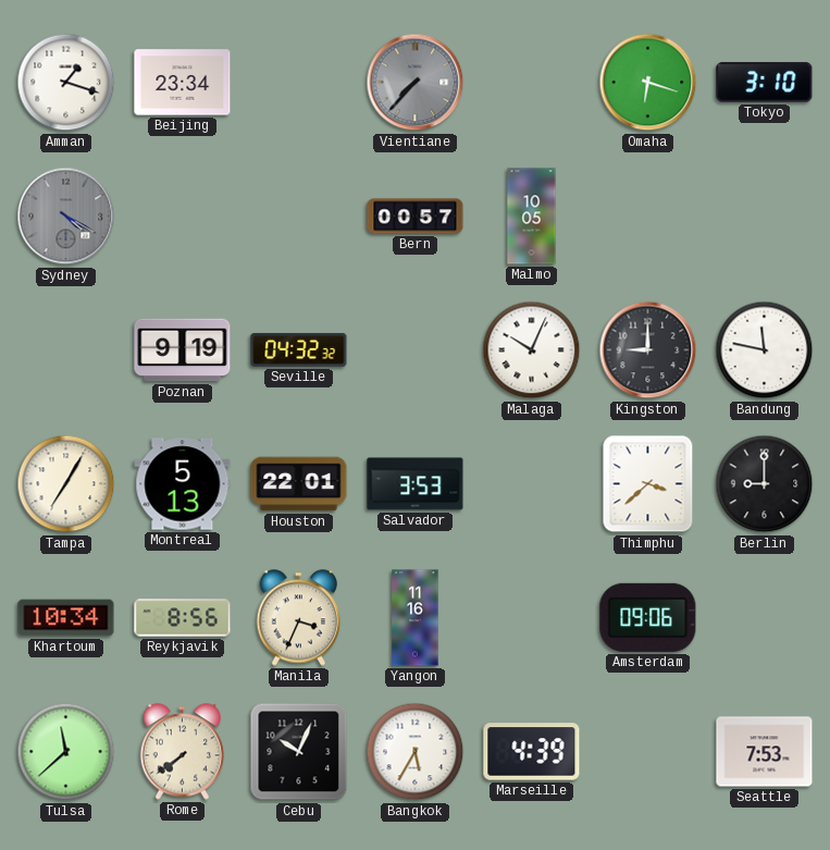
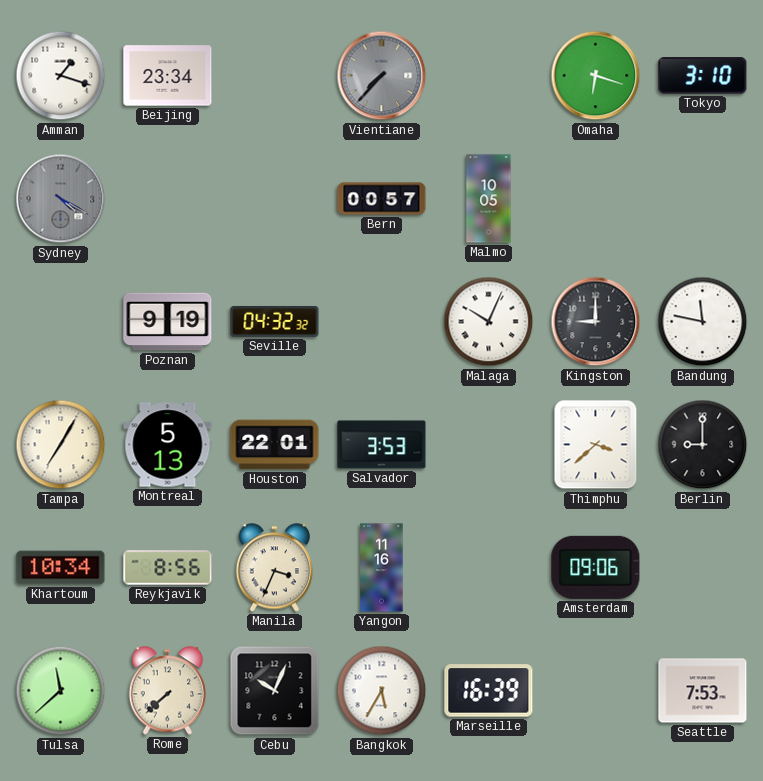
Rome: 7:39 -> 7:38 (168, 691)
Marseille: 4:39 -> 16:39 (489, 691)
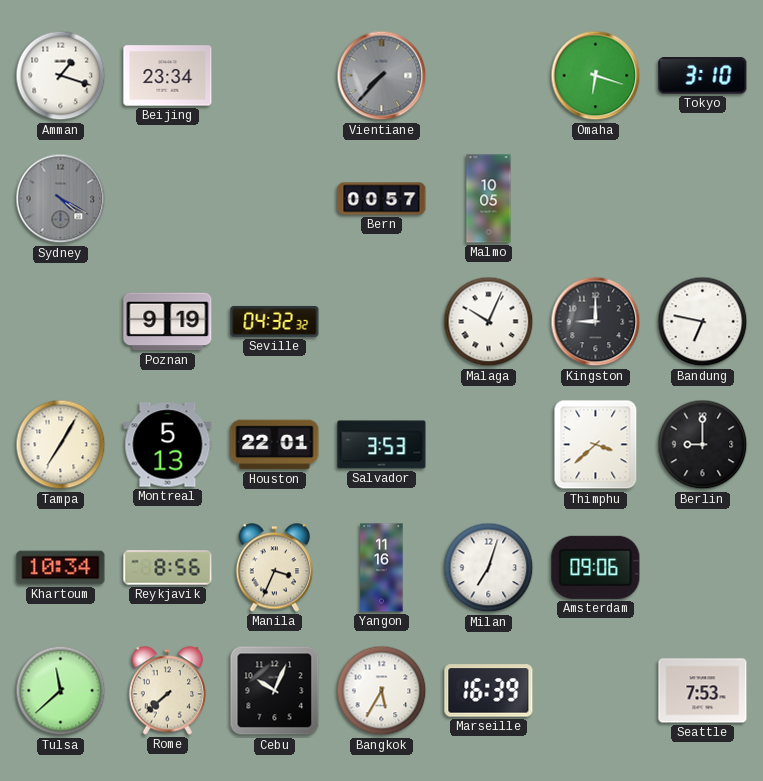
Bandung: 11:47 -> 6:47 (703, 322)
Milan: none -> 7:03 (489, 568)
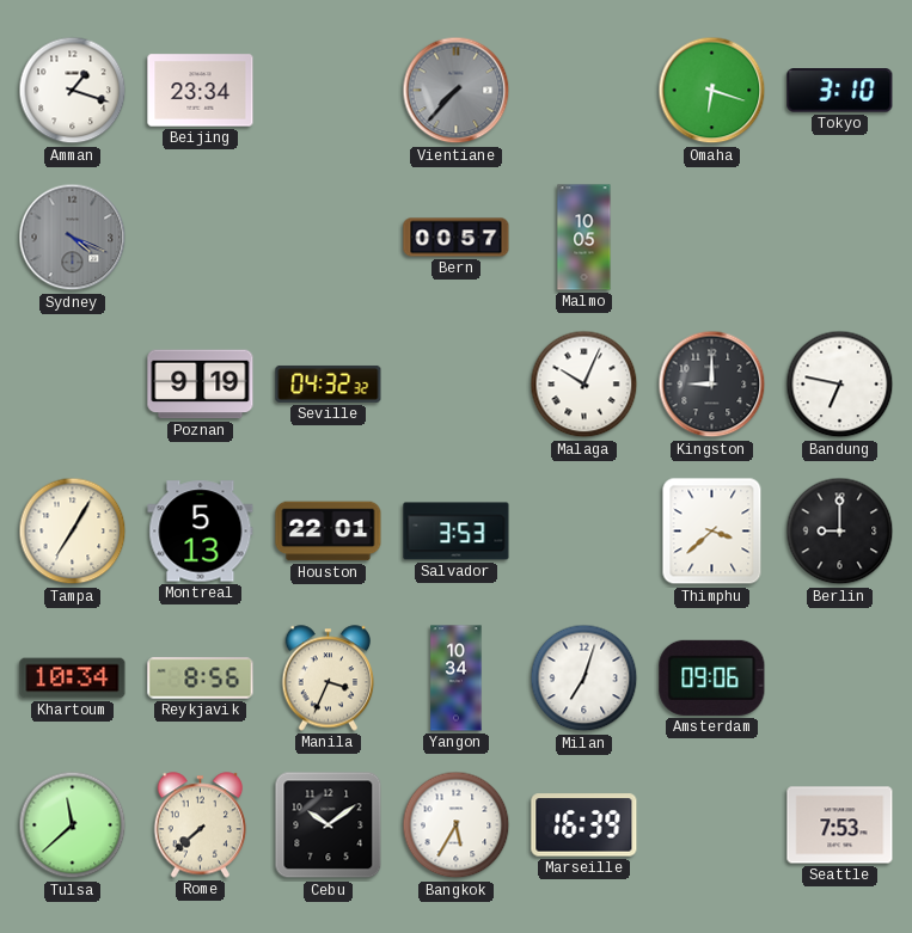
Sydney: 4:20 -> 4:19 (73, 238)
Yangon: 11:16 -> 10:34 (457, 679)
Cebu: 10:04 -> 10:09 (329, 825)
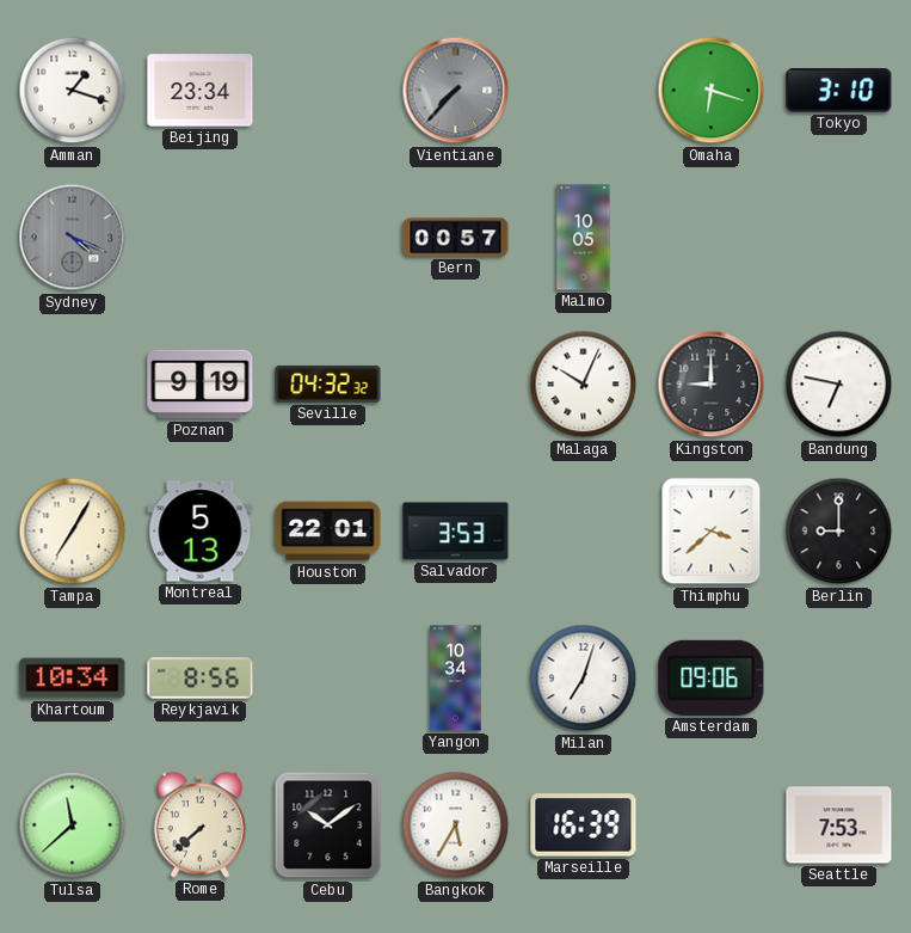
Manila: 3:34 -> none (329, 679)
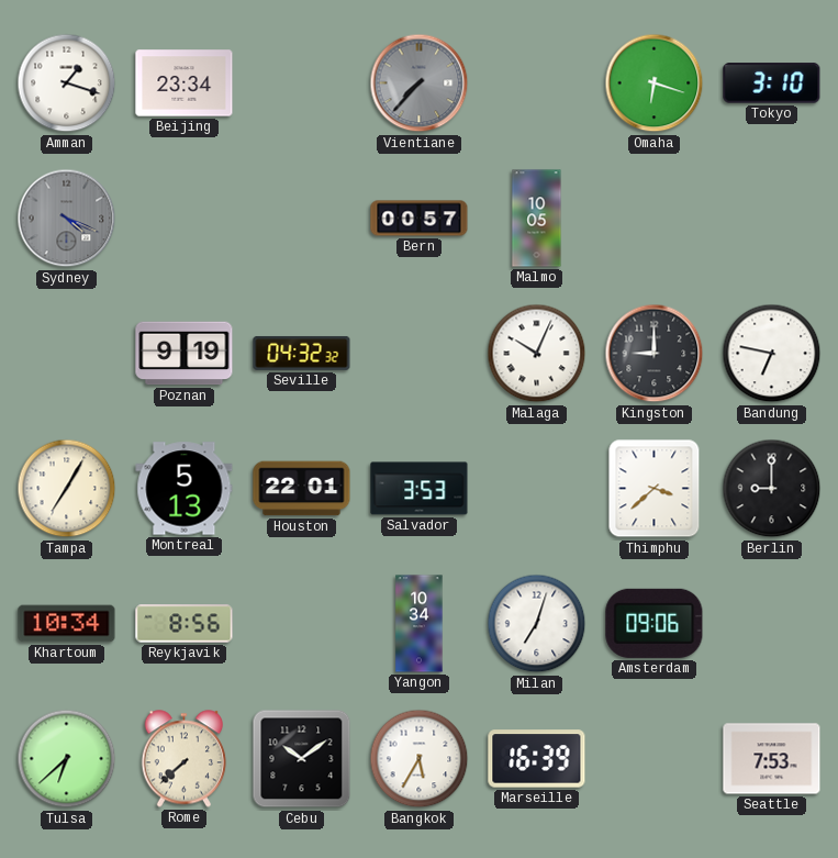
Tulsa: 11:38 -> 6:38 (67, 759)
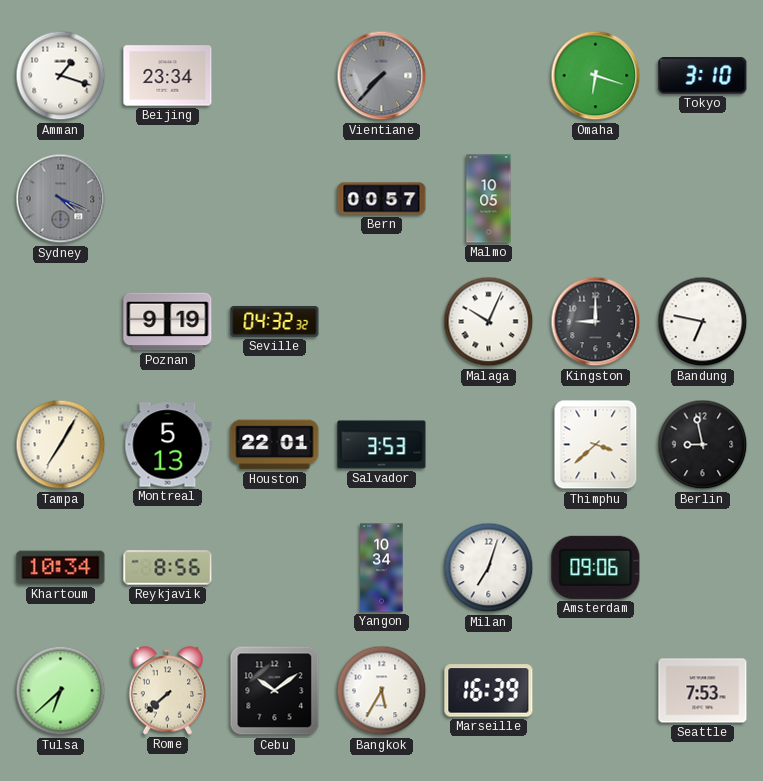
Berlin: 9:00 -> 8:58 (703, 445)
